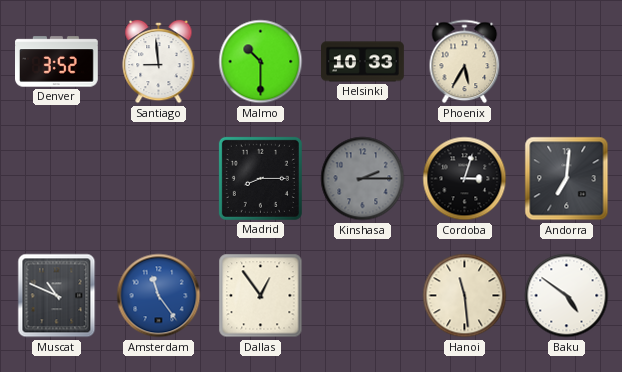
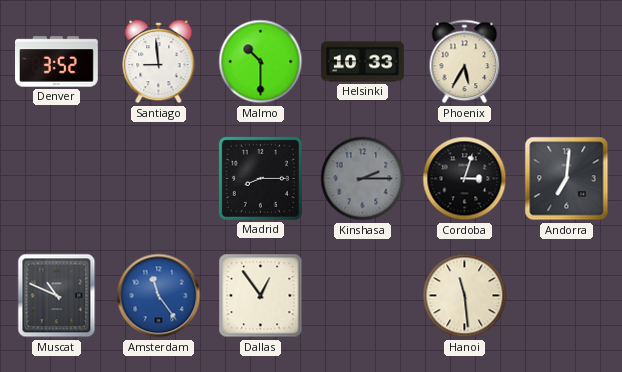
Baku: 4:51 -> none (567, 296)
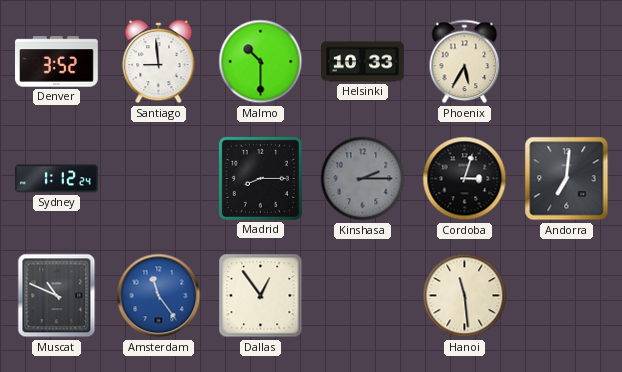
Sydney: none -> 1:12 (57, 179)
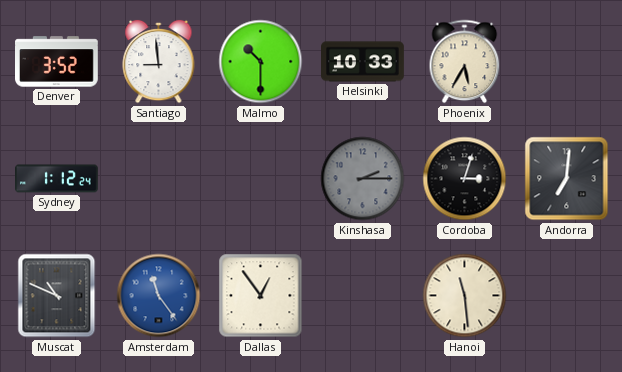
Madrid: 8:15 -> none (260, 178)
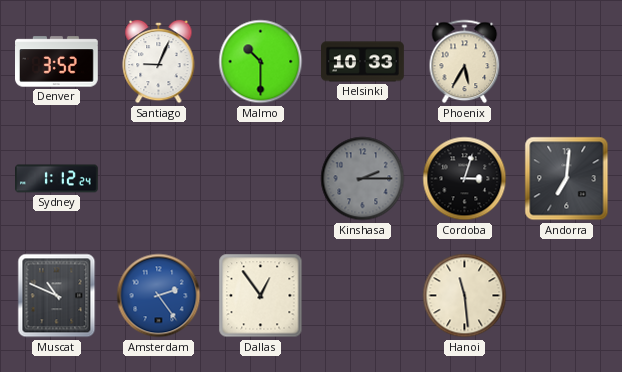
Santiago: 8:59 -> 9:04 (159, 62)
Amsterdam: 11:24 -> 2:24 (159, 296)
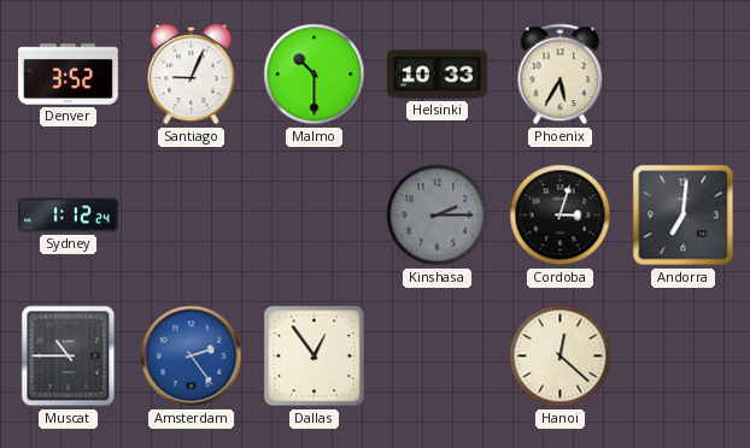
Muscat: 10:49 -> 10:45 (69, 356)
Hanoi: 11:29 -> 12:22 (561, 356)
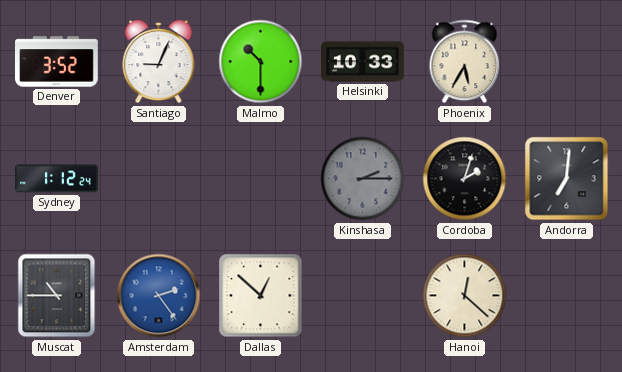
Cordoba: 3:03 -> 2:03 (465, 179)
Dallas: 12:54 -> 12:52 (261, 296)
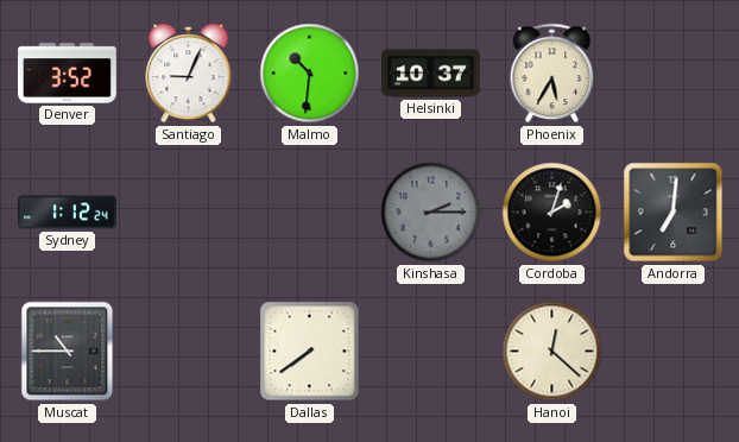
Malmo: 10:30 -> 10:31 (310, 74)
Helsinki: 10:33 -> 10:37 (431, 74)
Amsterdam: 2:24 -> none (159, 296)
Dallas: 12:52 -> 7:39 (310, 352)
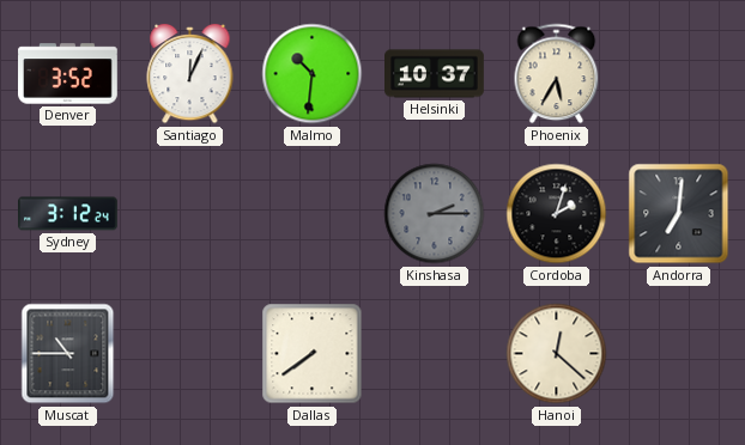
Santiago: 9:04 -> 12:04 (190, 74)
Sydney: 1:12 -> 3:12 (68, 214)
